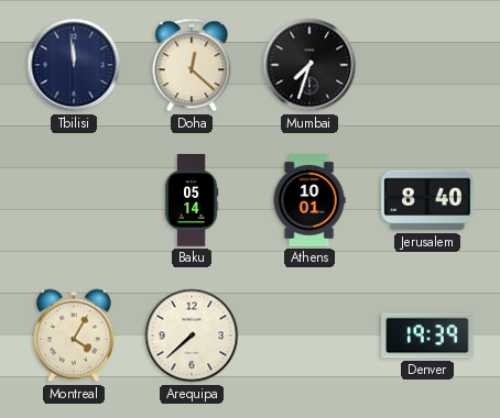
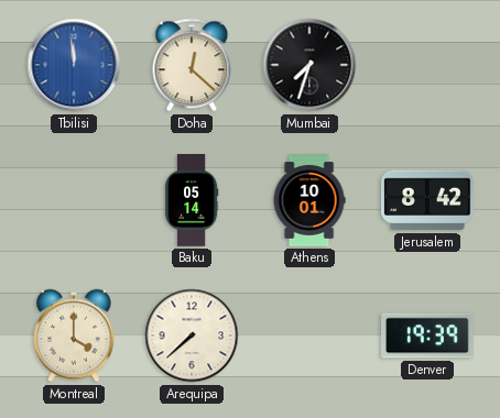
Tbilisi dial: navy -> blue (74, 65)
Jerusalem: 8:40 -> 8:42 (428, 200)
Montreal: 4:05 -> 4:00 (75, 335)
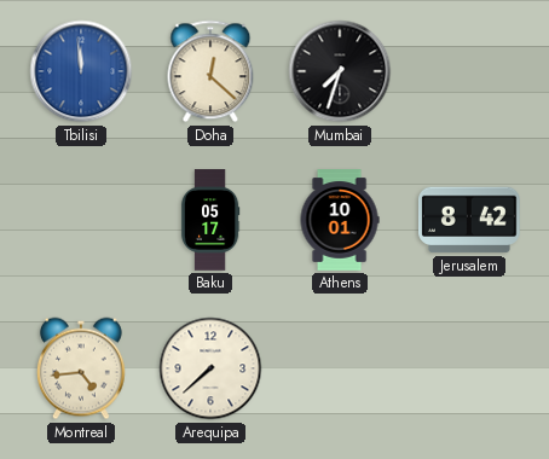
Baku: 05:14 -> 05:17 (210, 220)
Montreal: 4:00 -> 4:44 (82, 368)
Denver: 19:39 -> none (428, 335)
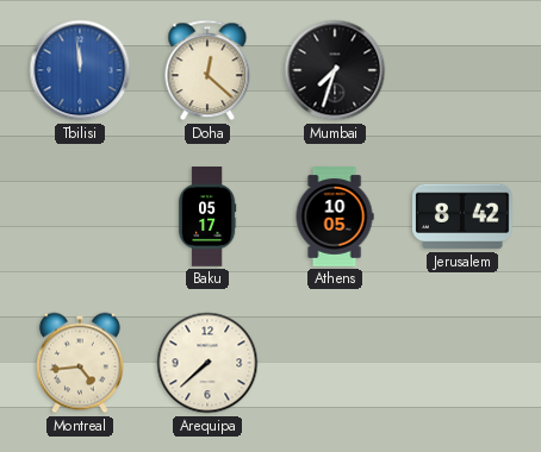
Athens: 10:01 -> 10:05 (335, 216)
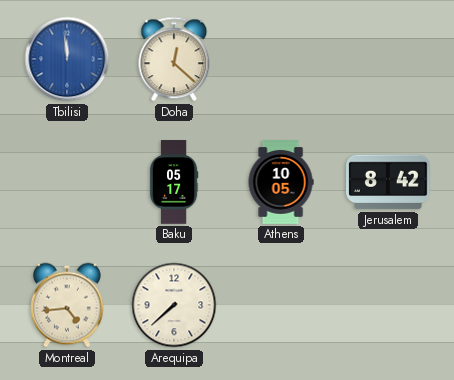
Mumbai: 7:33 -> none (335, 70)
